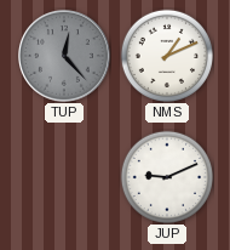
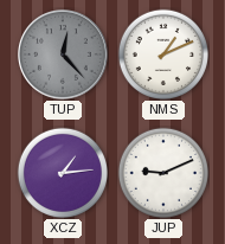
XCZ: none -> 1:14 (62, 172)
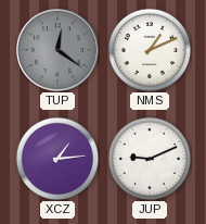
TUP: 12:23 -> 12:21 (59, 51)
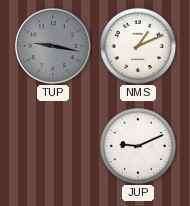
TUP: 12:21 -> 9:17 (54, 47)
XCZ: 1:14 -> none (56, 158)
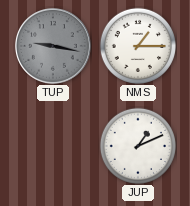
NMS: 1:11 -> 1:15 (137, 45)
JUP: 9:11 -> 1:11 (137, 145)
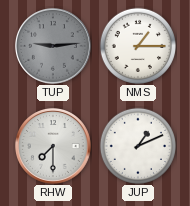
TUP: 9:17 -> 9:14 (54, 47)
RHW: none -> 7:30 (54, 147)
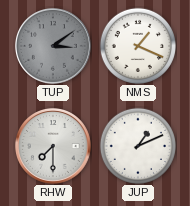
TUP: 9:14 -> 3:09 (54, 47)
NMS: 1:15 -> 1:19 (137, 45)
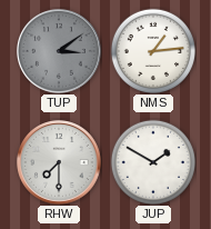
NMS: 1:19 -> 1:14 (152, 50)
JUP: 1:11 -> 1:50 (152, 161)
